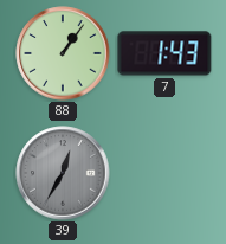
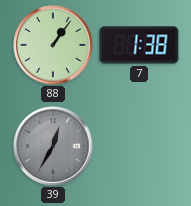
7: 1:43 -> 1:38 (139, 45)
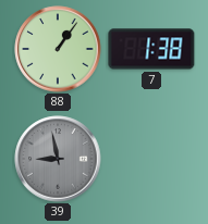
39: 12:35 -> 8:58 (58, 159)
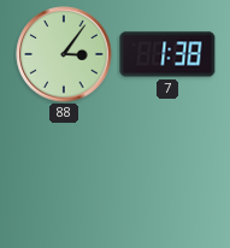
88: 1:06 -> 3:06 (64, 54)
39: 8:58 -> none (58, 159)
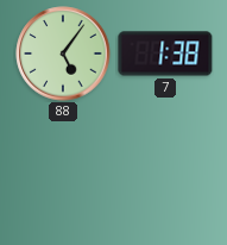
88: 3:06 -> 5:06 (63, 54)
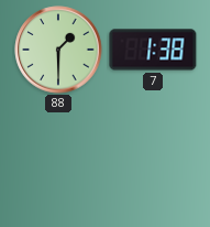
88: 5:06 -> 1:30 (58, 50)
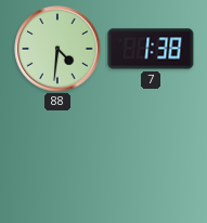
88: 1:30 -> 4:31 (57, 49)
